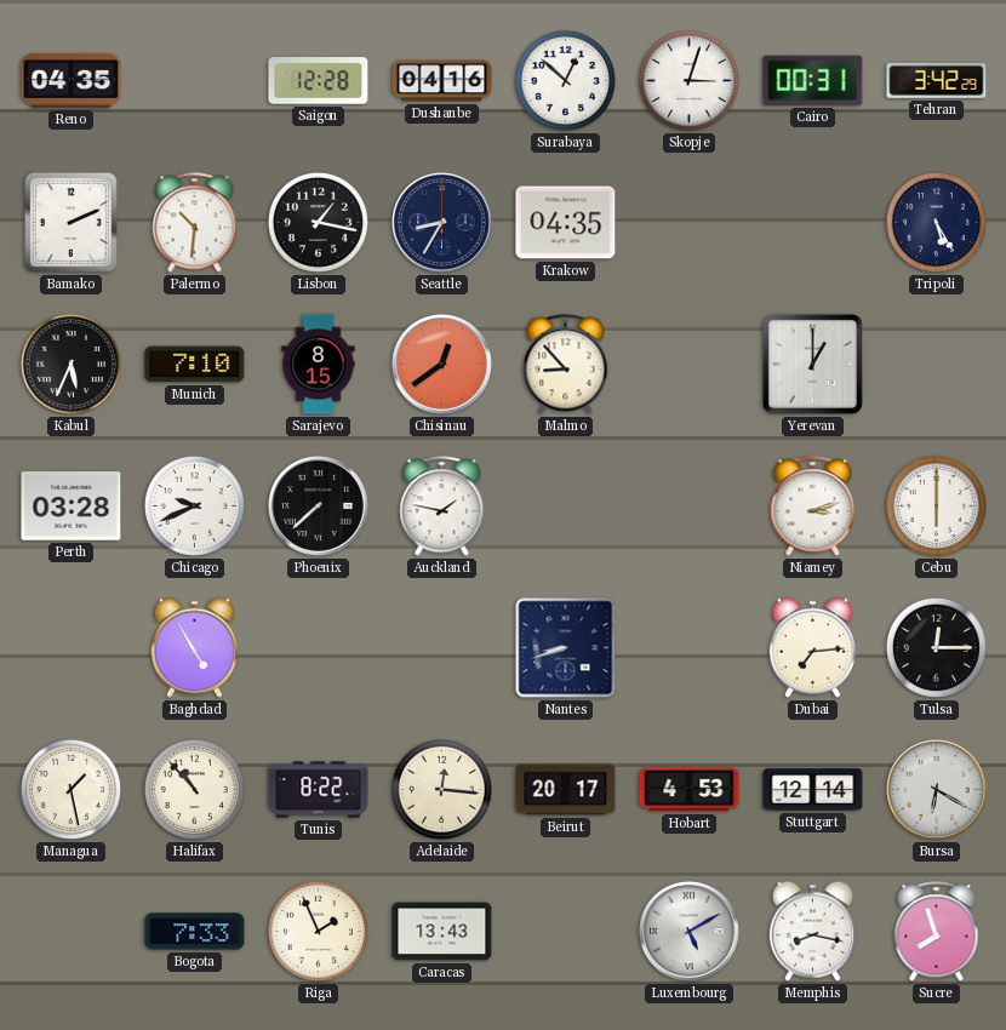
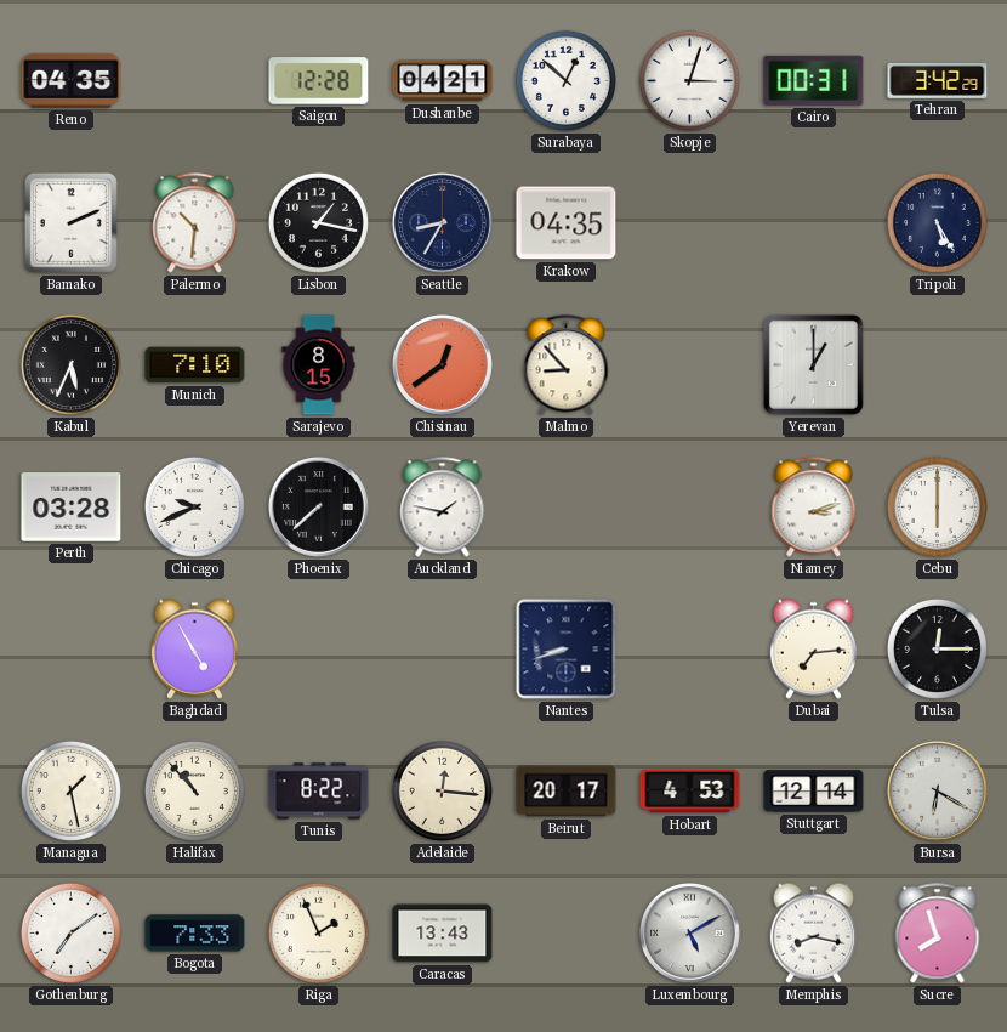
Dushanbe: 04:16 -> 04:21 (443, 81)
Gothenburg: none -> 7:09 (70, 932)
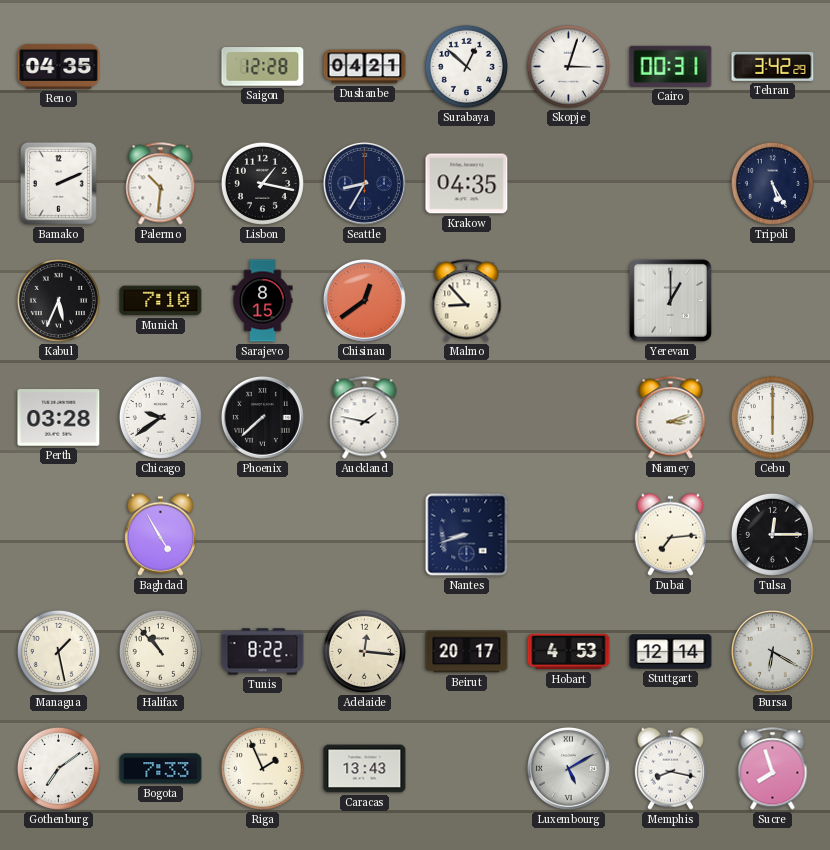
Chicago: 9:41 -> 9:39 (160, 417)
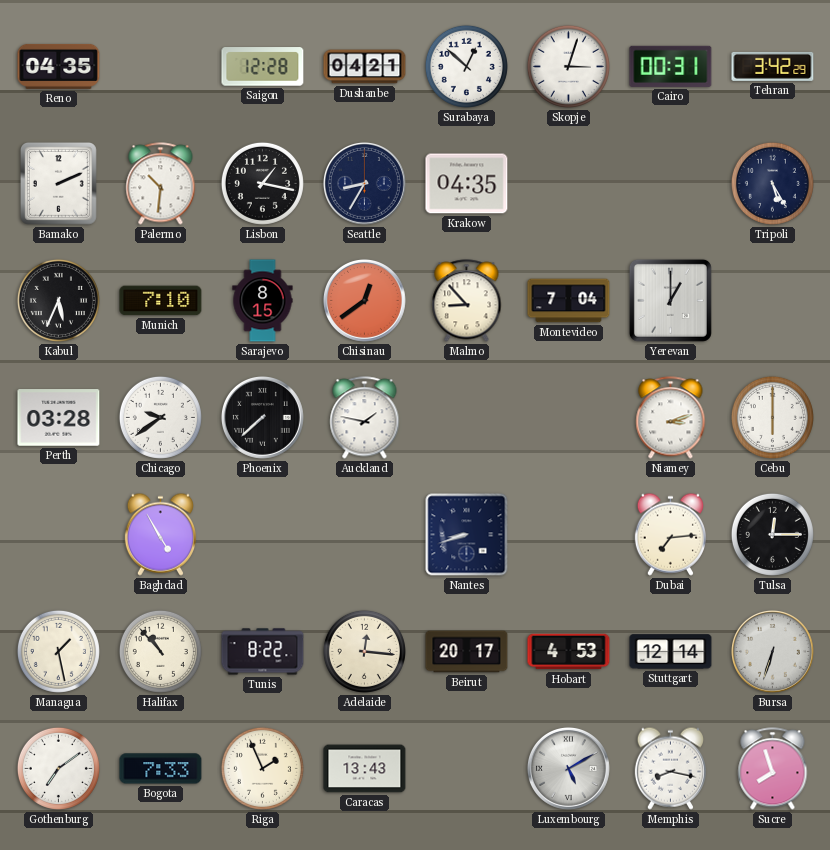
Montevideo: none -> 7:04 (569, 301)
Bursa: 6:20 -> 6:33 (772, 651)
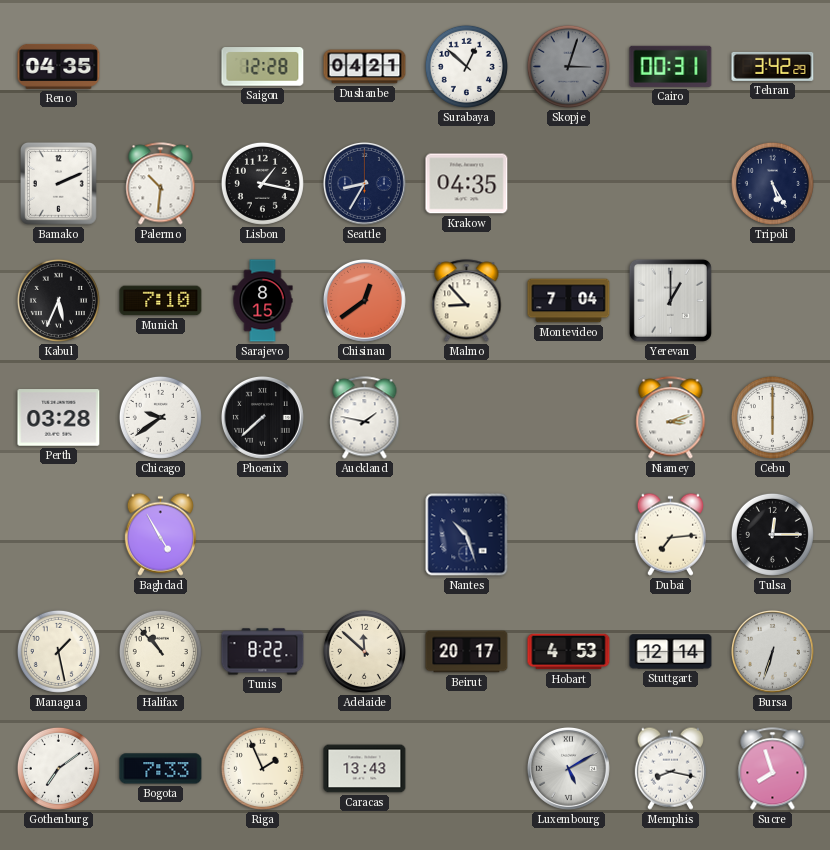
Skopje dial: white -> grey (568, 66)
Nantes: 8:42 -> 10:27 (467, 535)
Adelaide: 12:16 -> 11:52 (364, 651)
